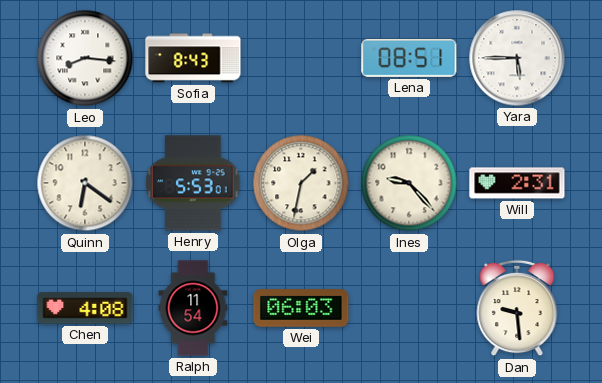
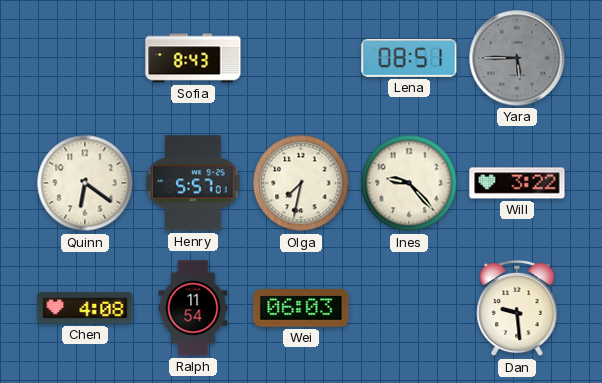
Leo: 8:16 -> none (85, 58)
Yara dial: white -> grey (517, 58)
Henry: 5:53 -> 5:57 (193, 183)
Olga: 1:32 -> 7:32 (301, 183)
Will: 2:31 -> 3:22 (517, 183)
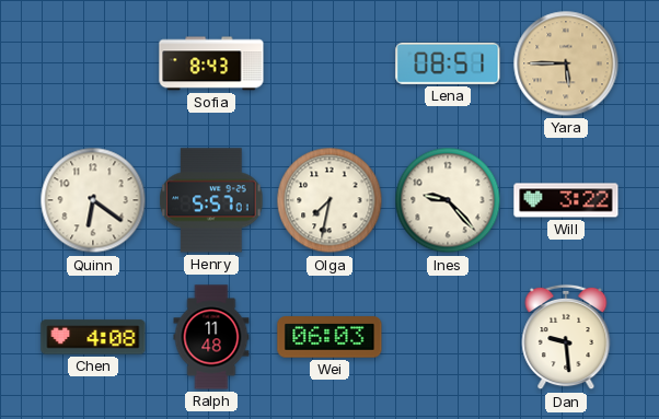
Yara dial: grey -> champagne (566, 63)
Ralph: 11:54 -> 11:48 (211, 337)
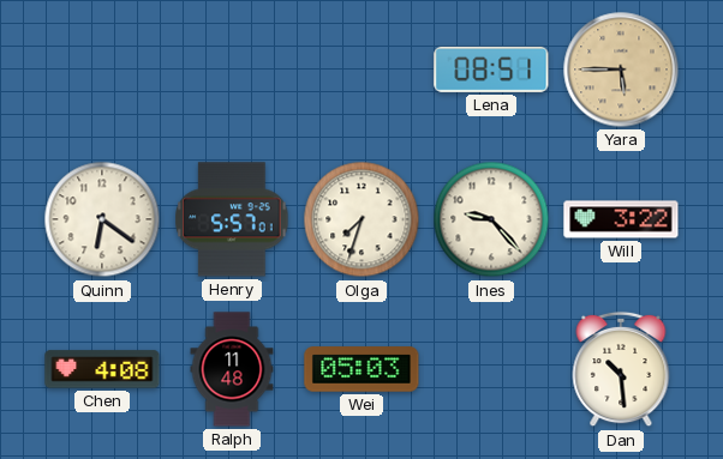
Sofia: 8:43 -> none (211, 63)
Olga: 7:32 -> 7:33 (361, 219)
Wei: 06:03 -> 05:03 (361, 369)
Dan: 9:29 -> 10:29 (621, 369)
